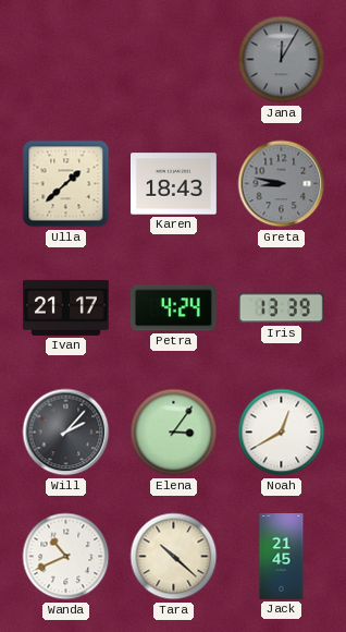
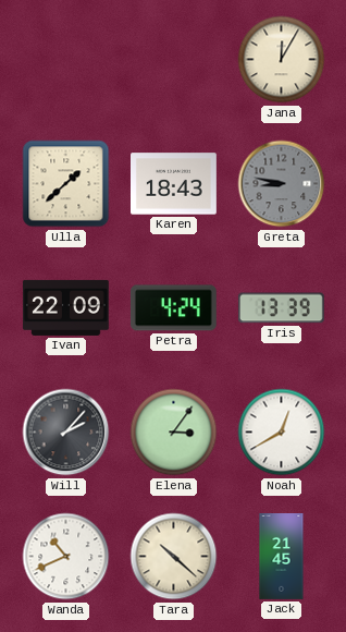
Jana dial: grey -> cream (282, 60)
Ivan: 21:17 -> 22:09 (66, 307)
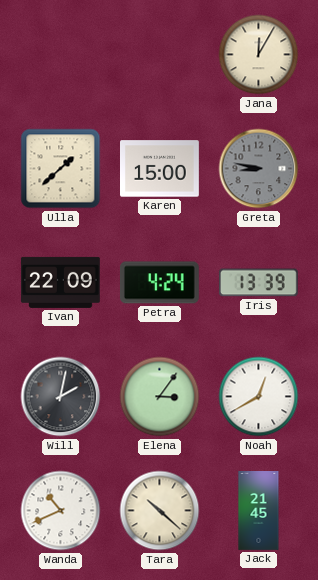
Karen: 18:43 -> 15:00 (160, 169)
Will: 2:07 -> 2:02 (61, 397)
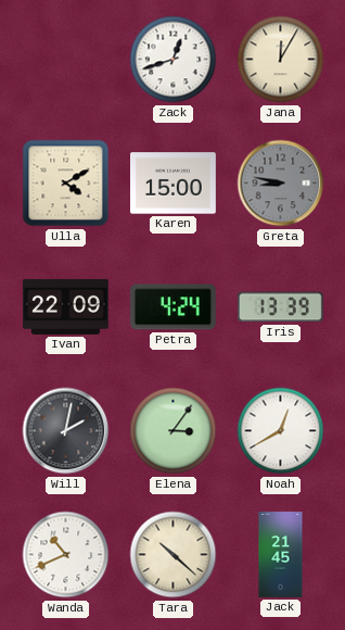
Zack: none -> 12:42 (174, 60)
Ulla: 1:38 -> 4:10 (66, 184)
